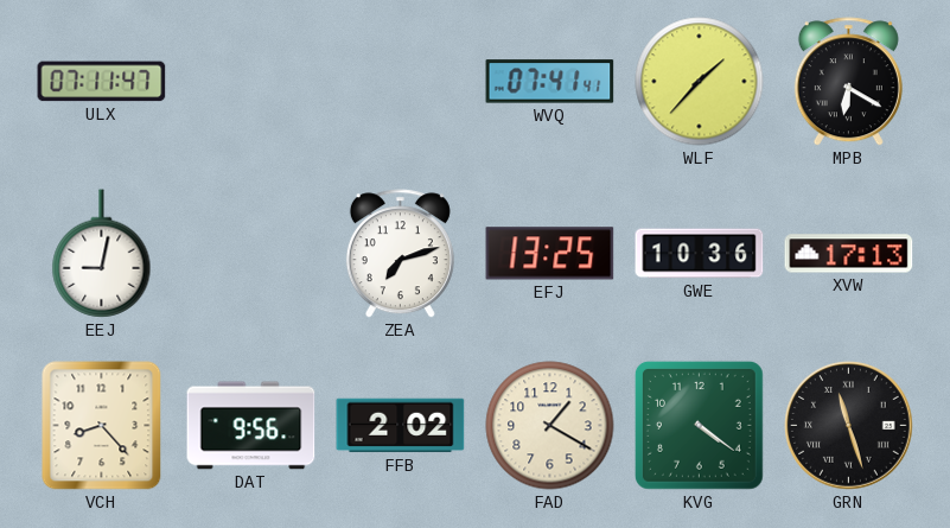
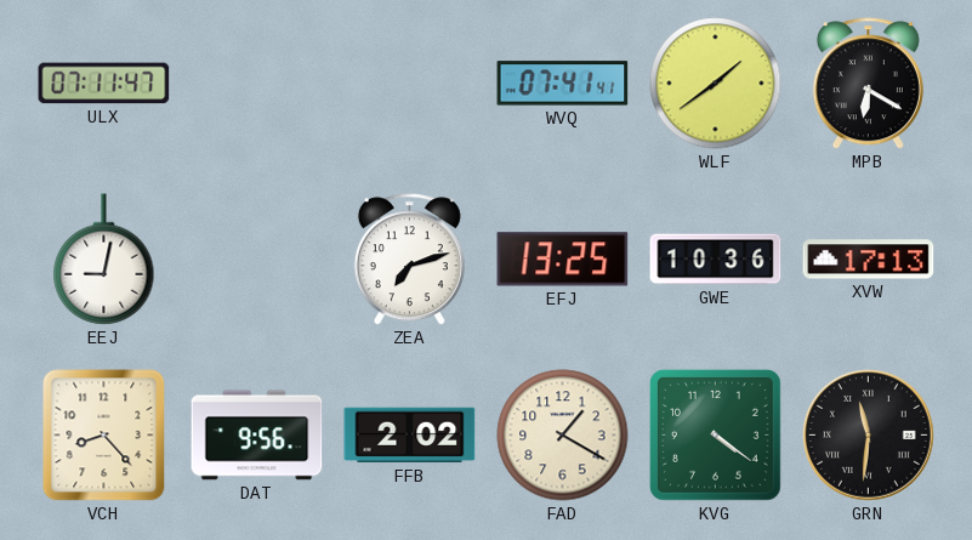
WLF: 1:37 -> 1:39 (716, 84)
GRN: 11:27 -> 11:31 (869, 436)
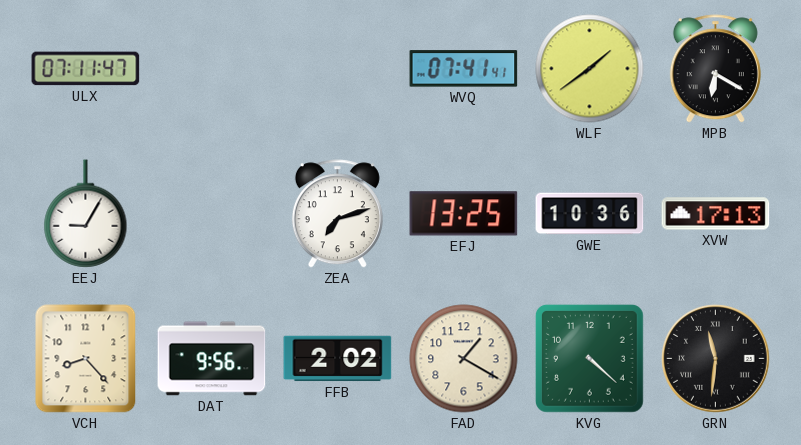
EEJ: 9:02 -> 9:05 (86, 214)
KVG: 4:21 -> 4:22 (589, 358)
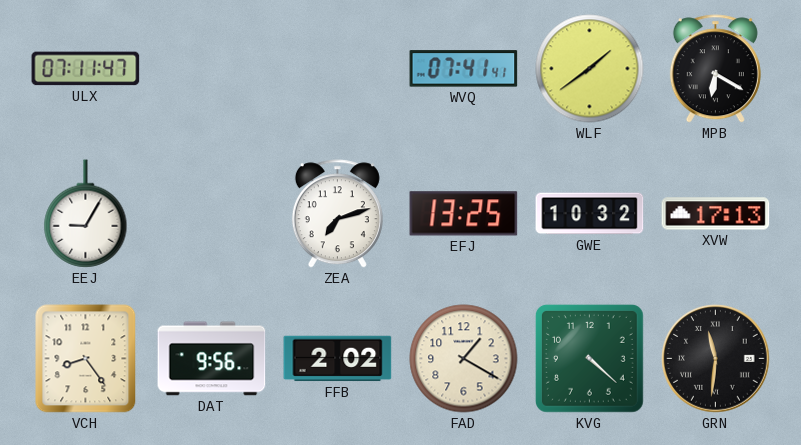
GWE: 10:36 -> 10:32 (590, 214)
VCH: 8:23 -> 8:24 (86, 359)
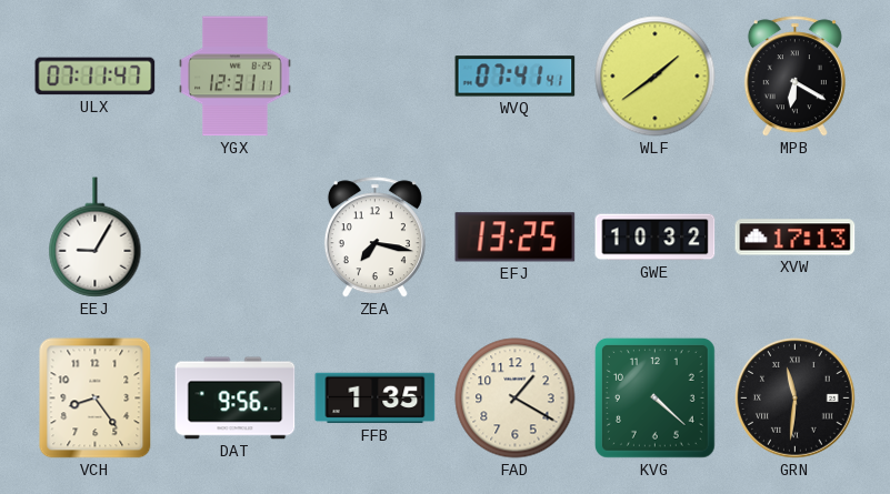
YGX: none -> 12:31 (236, 77)
ZEA: 7:12 -> 7:17 (374, 238)
FFB: 2:02 -> 1:35 (376, 399)
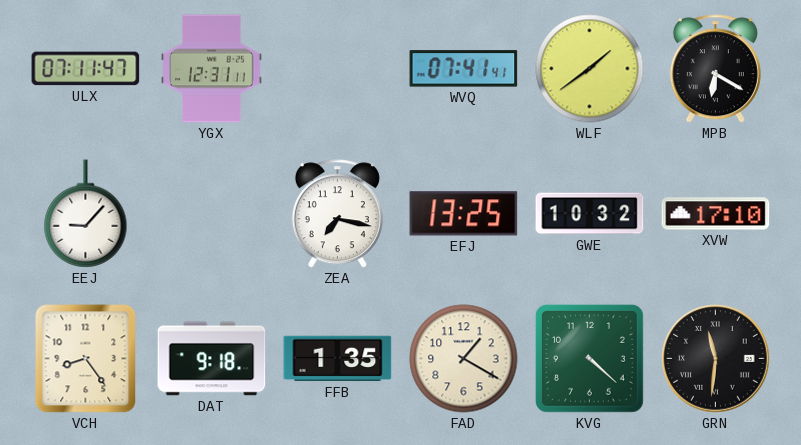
EEJ: 9:05 -> 9:07 (86, 214)
XVW: 17:13 -> 17:10 (716, 214)
DAT: 9:56 -> 9:18 (212, 359)
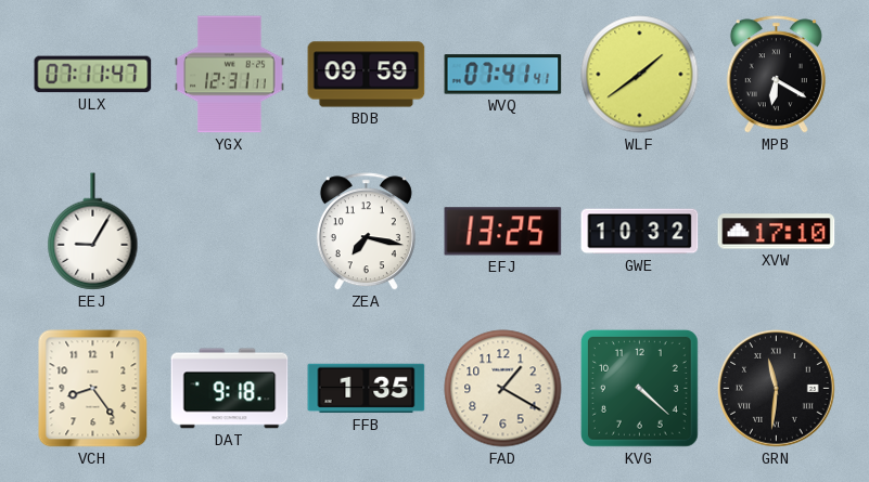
BDB: none -> 09:59 (367, 75)
EEJ: 9:07 -> 9:05 (93, 232)
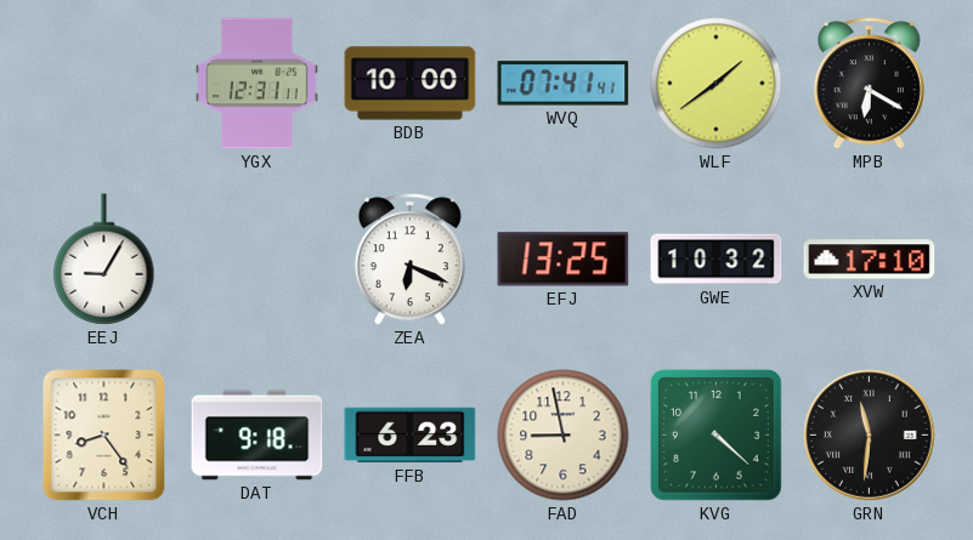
ULX: 07:11 -> none (93, 75)
BDB: 09:59 -> 10:00 (411, 84)
ZEA: 7:17 -> 6:19 (409, 260)
FFB: 1:35 -> 6:23 (411, 436)
FAD: 1:20 -> 8:58 (564, 436)
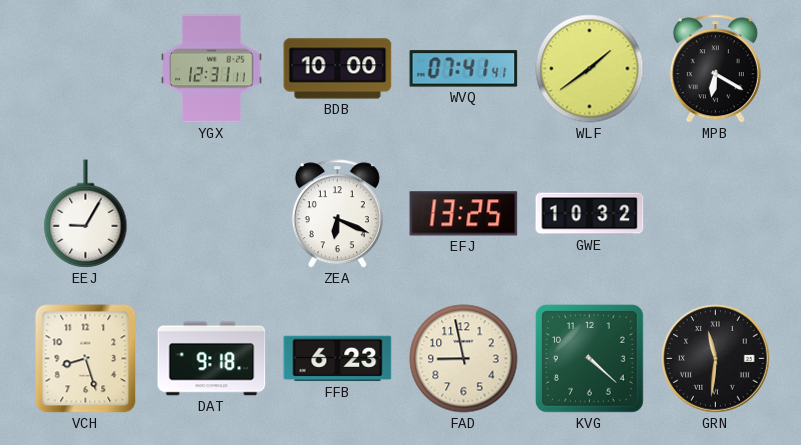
XVW: 17:10 -> none (870, 260)
VCH: 8:24 -> 8:27 (86, 359)
